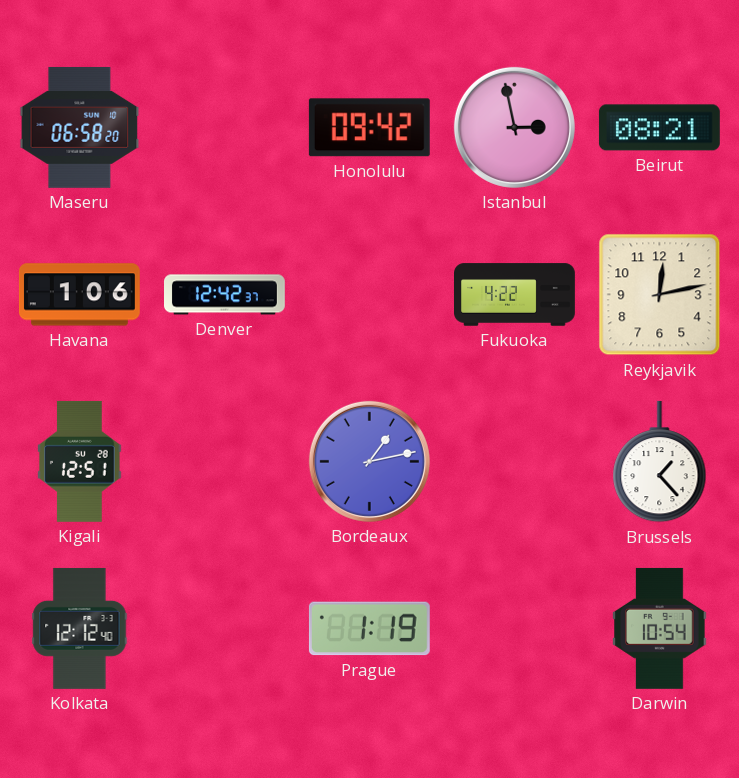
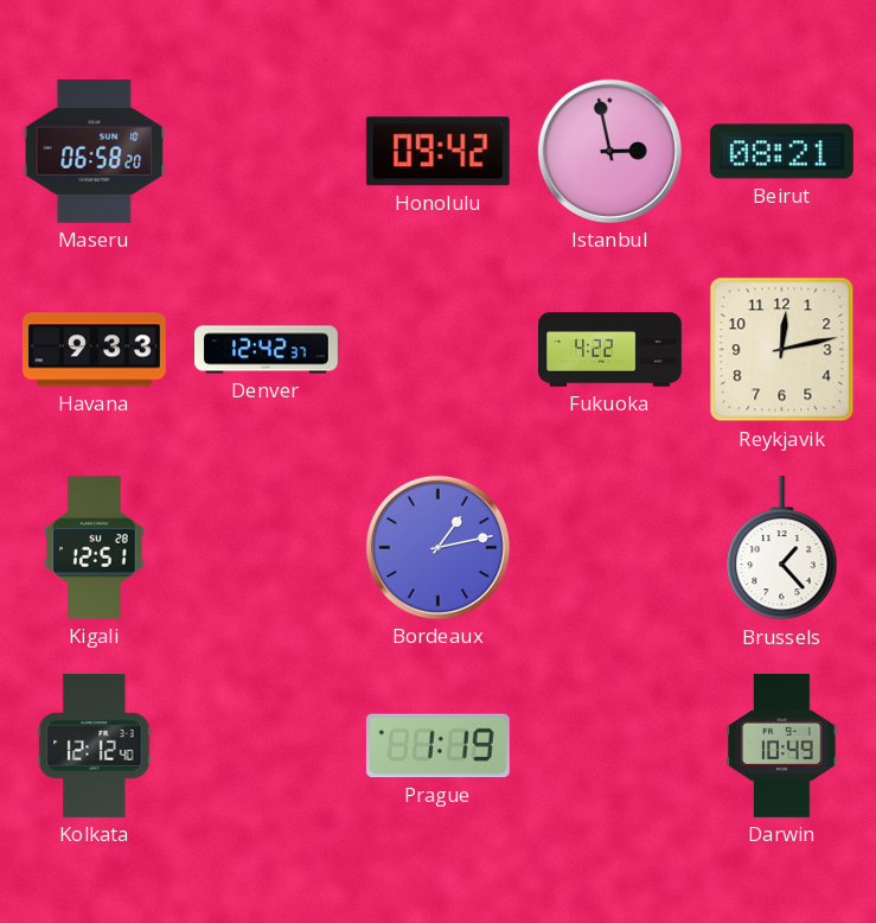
Havana: 1:06 -> 9:33 (94, 350)
Darwin: 10:54 -> 10:49 (782, 745)
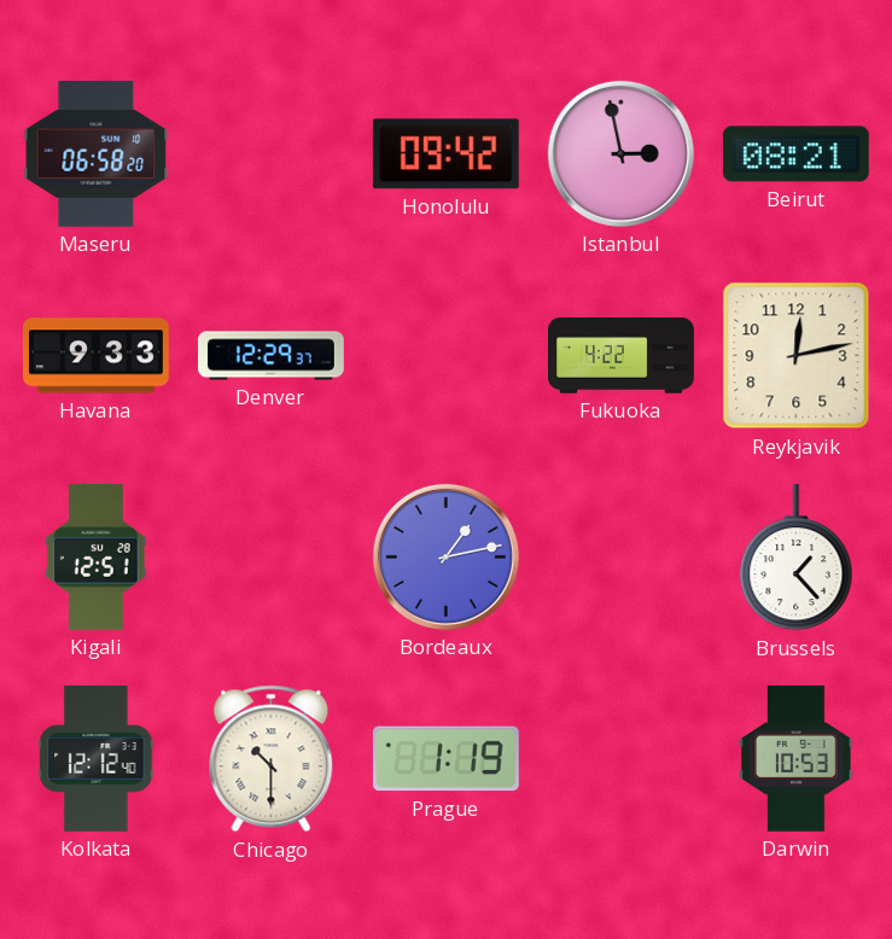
Denver: 12:42 -> 12:29 (272, 356)
Chicago: none -> 10:30 (272, 759)
Darwin: 10:49 -> 10:53 (797, 758)
